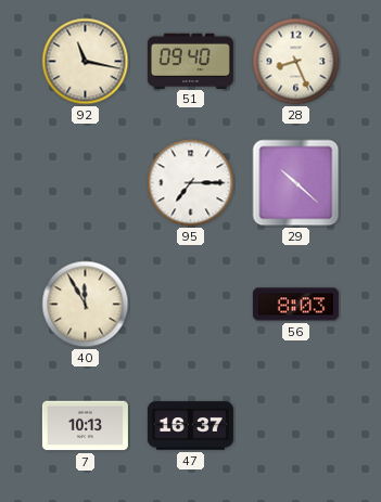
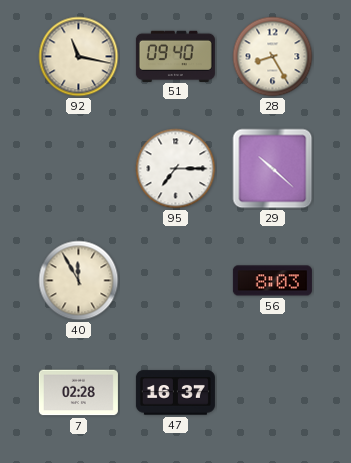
28: 8:26 -> 8:25 (273, 57)
7: 10:13 -> 02:28 (78, 393)
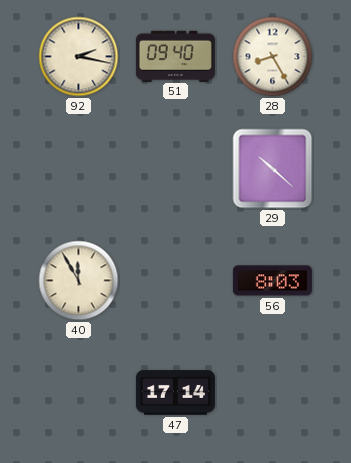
92: 11:17 -> 2:17 (79, 57)
95: 7:15 -> none (176, 169)
7: 02:28 -> none (78, 393)
47: 16:37 -> 17:14 (175, 393)
